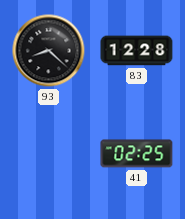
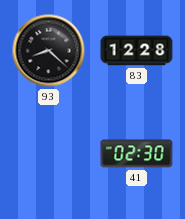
41: 02:25 -> 02:30 (137, 154)
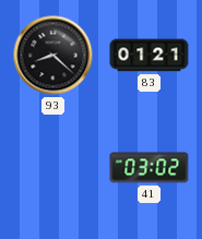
83: 12:28 -> 01:21 (150, 56)
41: 02:30 -> 03:02 (150, 168)
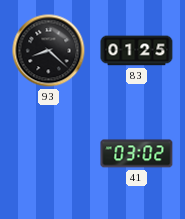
83: 01:21 -> 01:25 (137, 51)
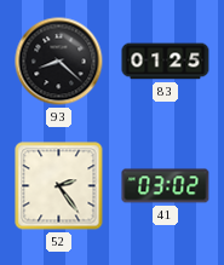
52: none -> 2:24 (59, 186)
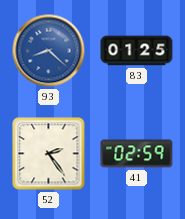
93 dial: black -> blue (49, 51)
41: 03:02 -> 02:59 (137, 154)
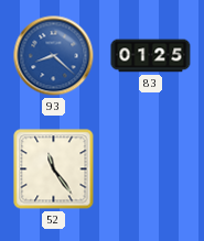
52: 2:24 -> 11:24 (54, 169)
41: 02:59 -> none (137, 154)
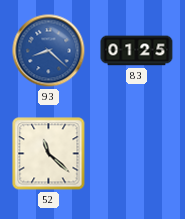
52: 11:24 -> 11:22 (49, 154)
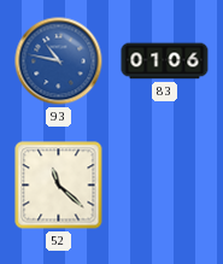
93: 8:22 -> 10:47 (59, 61)
83: 01:25 -> 01:06 (165, 61)
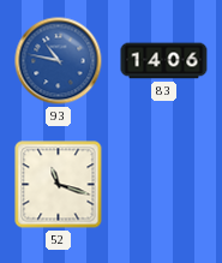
83: 01:06 -> 14:06 (164, 61)
52: 11:22 -> 11:18 (59, 185)
